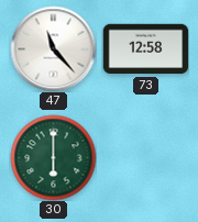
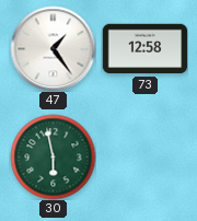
47: 11:23 -> 1:24 (53, 48)
30: 6:00 -> 5:58 (53, 156)
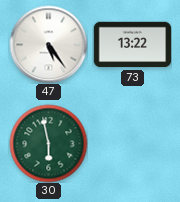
47: 1:24 -> 5:24 (48, 44)
73: 12:58 -> 13:22 (132, 45)
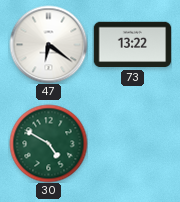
47: 5:24 -> 6:21 (48, 44)
30: 5:58 -> 4:50 (48, 143)
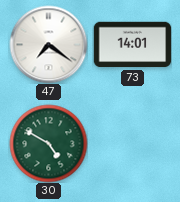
47: 6:21 -> 7:21 (48, 44)
73: 13:22 -> 14:01 (132, 45)
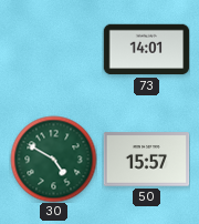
47: 7:21 -> none (48, 44)
50: none -> 15:57 (146, 160)
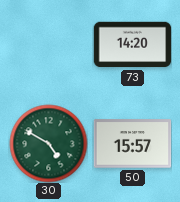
73: 14:01 -> 14:20 (132, 45)
